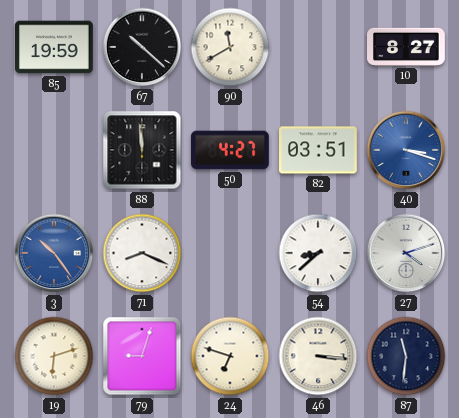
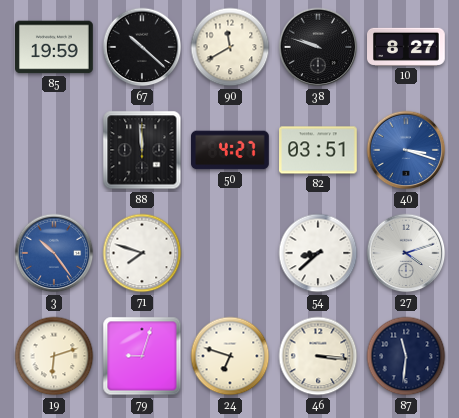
38: none -> 9:48 (318, 47)
71: 8:19 -> 7:48 (142, 253)
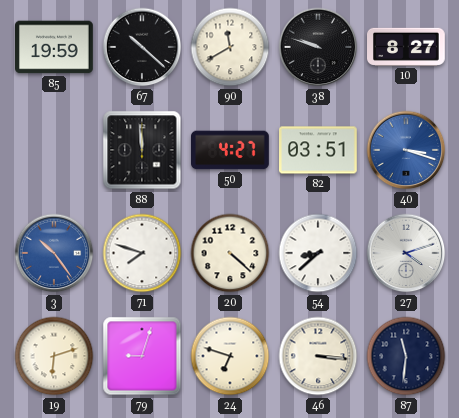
20: none -> 4:22 (230, 253)
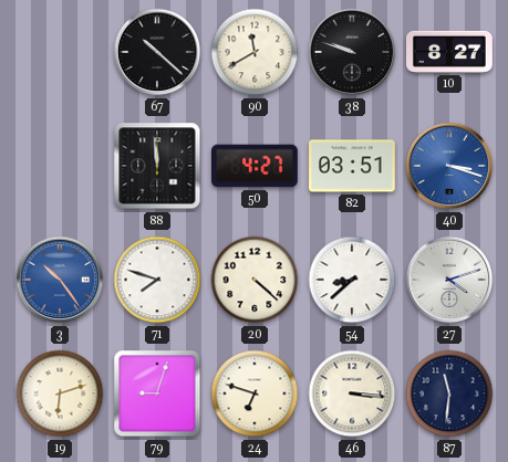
85: 19:59 -> none (55, 47)
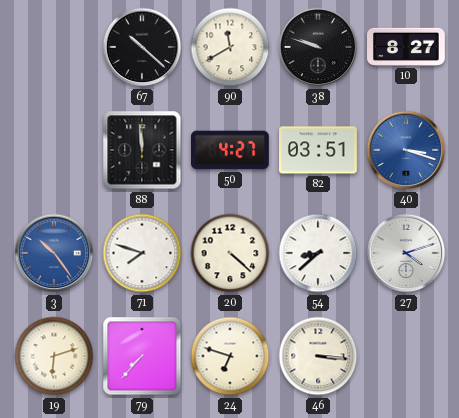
79: 9:03 -> 7:37 (142, 356)
87: 11:31 -> none (449, 393)
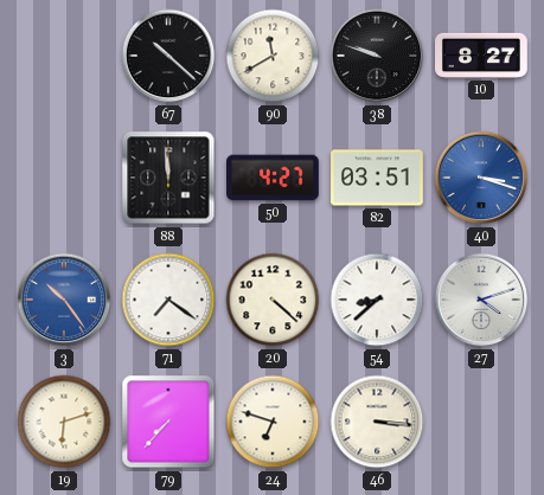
71: 7:48 -> 7:21 (168, 300)
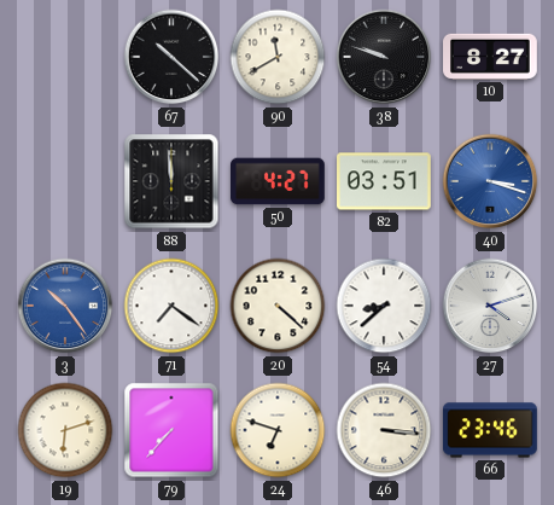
66: none -> 23:46 (491, 430)
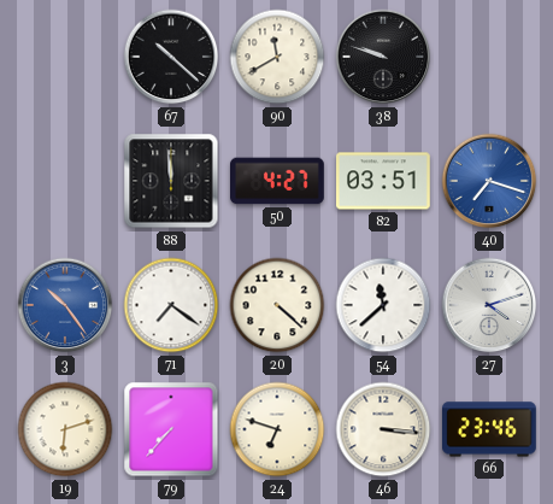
10: 8:27 -> none (490, 57)
40: 3:18 -> 7:18 (489, 181)
54: 8:38 -> 11:38 (383, 305)
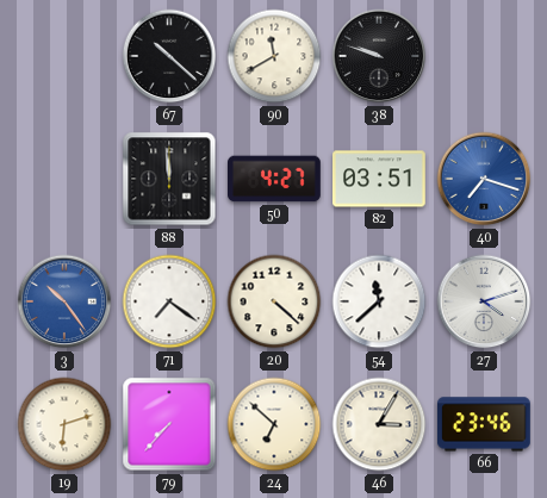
24: 6:48 -> 6:52 (274, 424)
46: 3:16 -> 3:05 (379, 424)
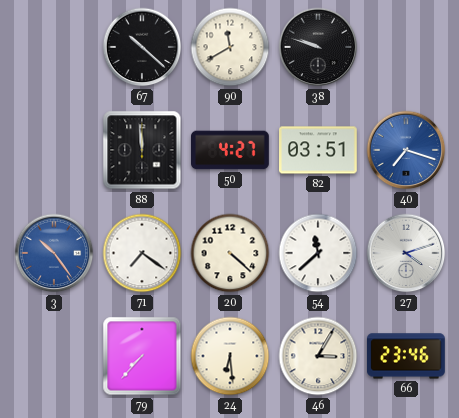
19: 6:12 -> none (64, 424)
24: 6:52 -> 6:29 (230, 356)
